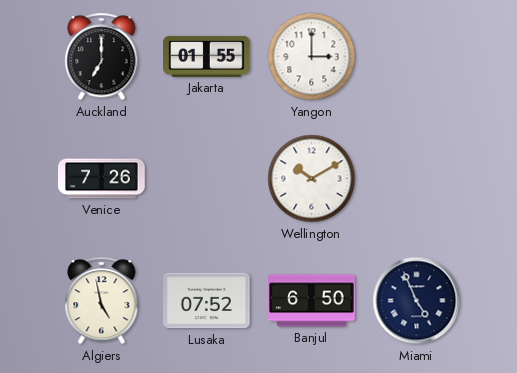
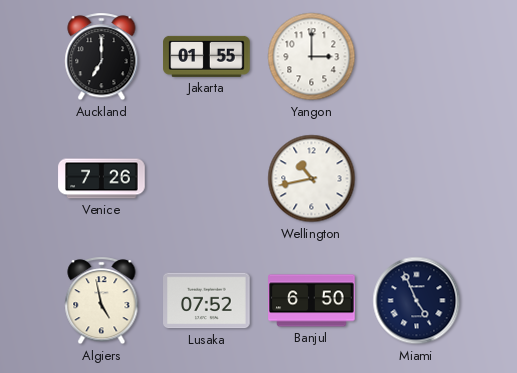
Wellington: 10:10 -> 10:43 (312, 179)
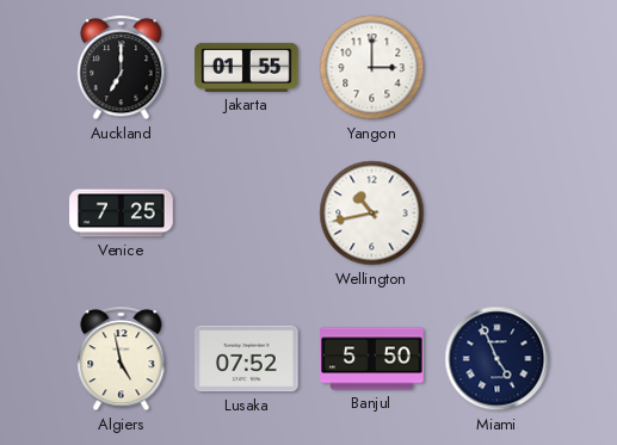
Venice: 7:26 -> 7:25 (122, 214)
Banjul: 6:50 -> 5:50 (372, 359)
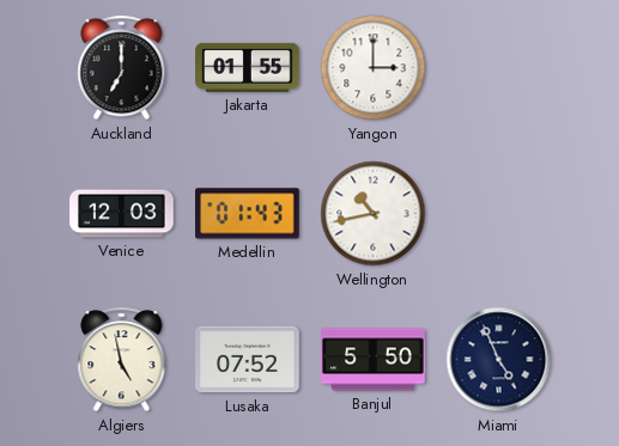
Venice: 7:25 -> 12:03 (122, 214)
Medellin: none -> 01:43 (248, 214)
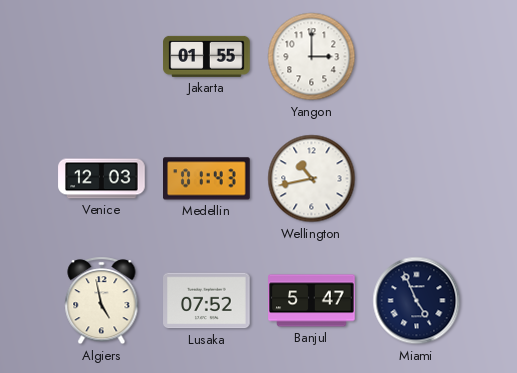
Auckland: 7:00 -> none (122, 68)
Banjul: 5:50 -> 5:47 (312, 301)
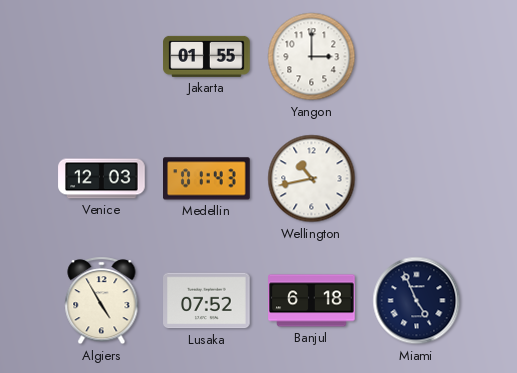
Algiers: 4:58 -> 4:55 (102, 301)
Banjul: 5:47 -> 6:18 (312, 301)
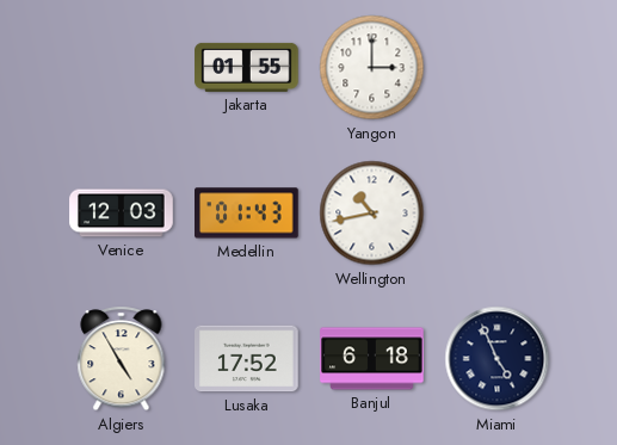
Lusaka: 07:52 -> 17:52 (247, 359)
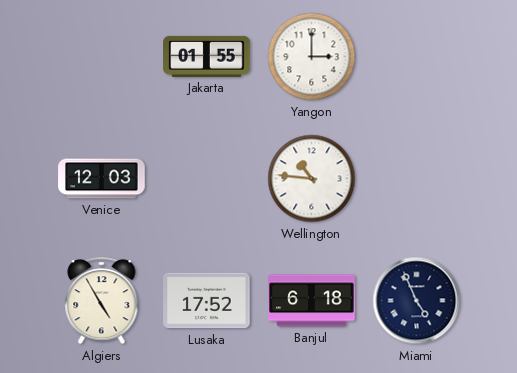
Medellin: 01:43 -> none (247, 214)
Wellington: 10:43 -> 10:46 (312, 179)
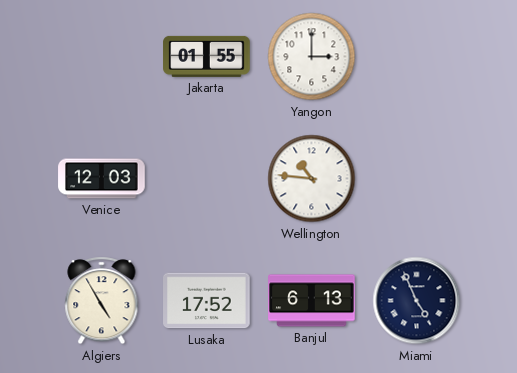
Banjul: 6:18 -> 6:13 (312, 301)
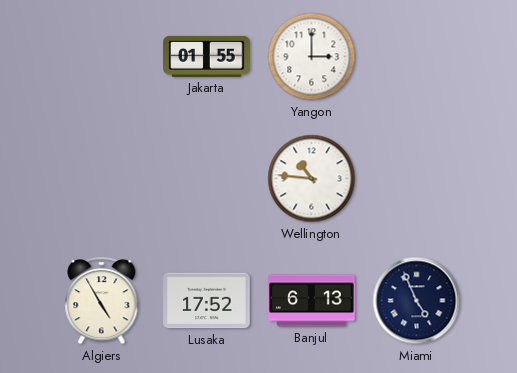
Venice: 12:03 -> none (102, 179)
